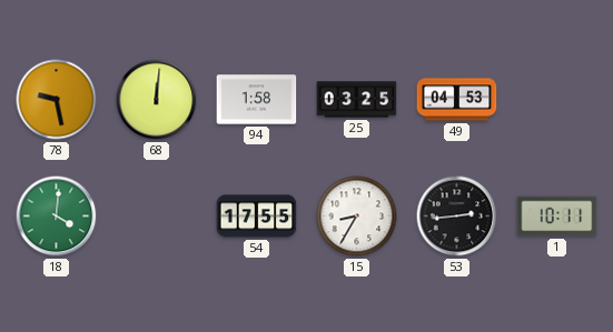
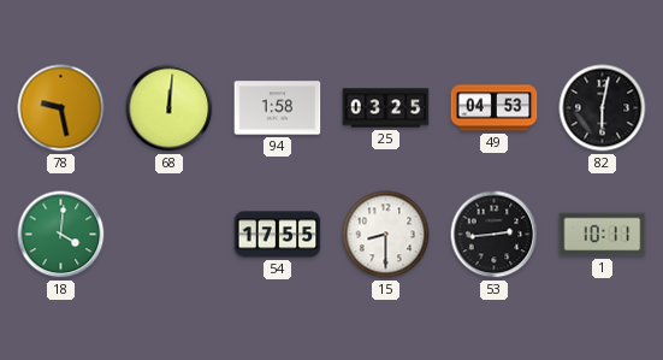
82: none -> 6:02 (603, 108)
15: 8:35 -> 8:30 (386, 235)
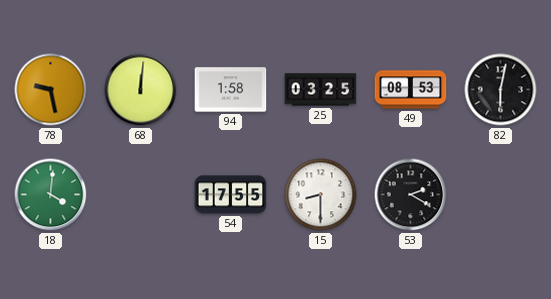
49: 04:53 -> 08:53 (411, 90)
53: 2:44 -> 2:20 (411, 195)
1: 10:11 -> none (603, 235)
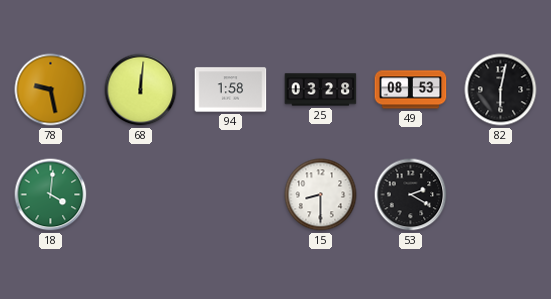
25: 03:25 -> 03:28 (321, 90)
54: 17:55 -> none (231, 195)
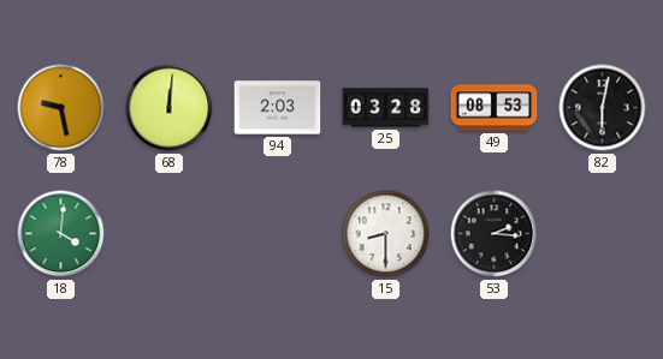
94: 1:58 -> 2:03 (278, 108)
53: 2:20 -> 2:16 (495, 234)
